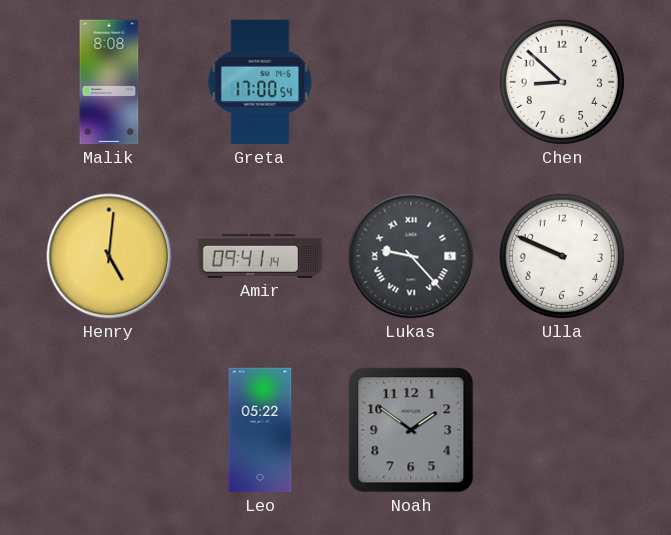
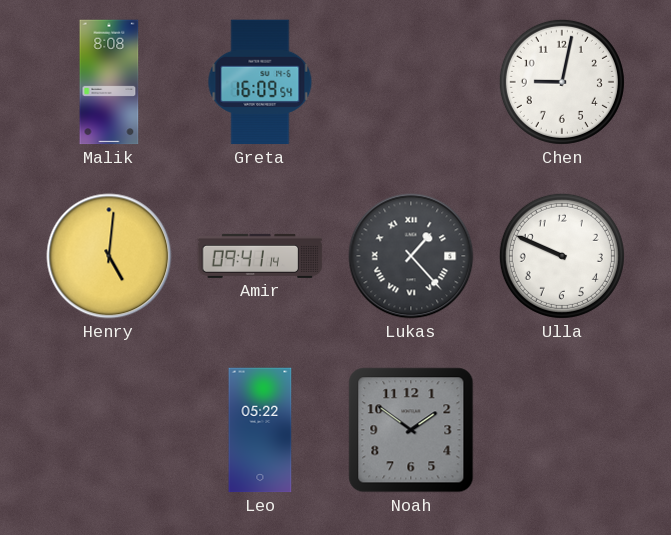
Greta: 17:00 -> 16:09 (260, 82)
Chen: 8:52 -> 9:02 (562, 82)
Lukas: 9:23 -> 1:23 (411, 256)
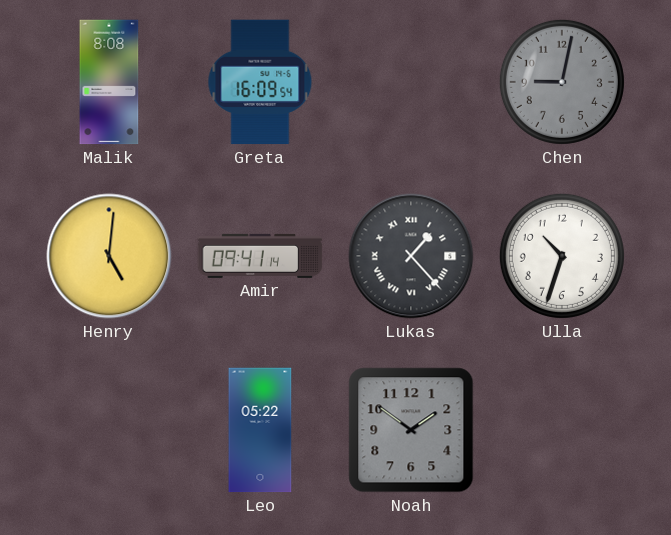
Chen dial: white -> grey (562, 82)
Ulla: 9:49 -> 10:33 (562, 256)
